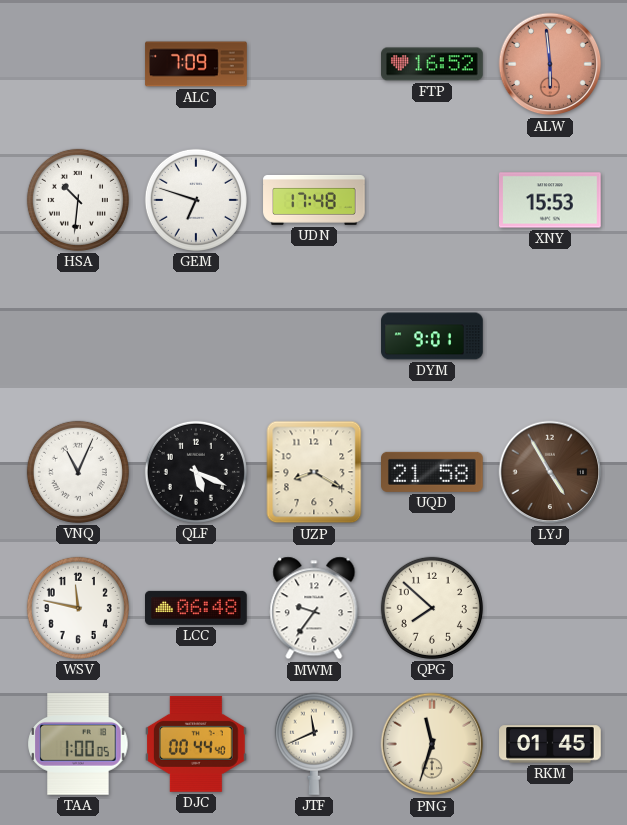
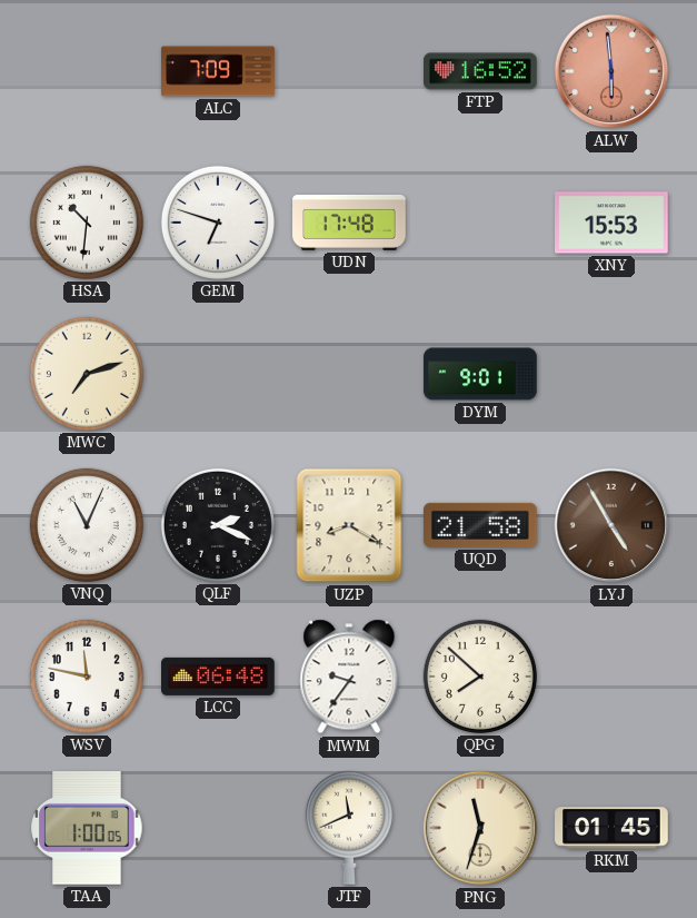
MWC: none -> 7:12 (87, 374)
QLF: 5:19 -> 2:19 (218, 525)
DJC: 00:44 -> none (197, 744)
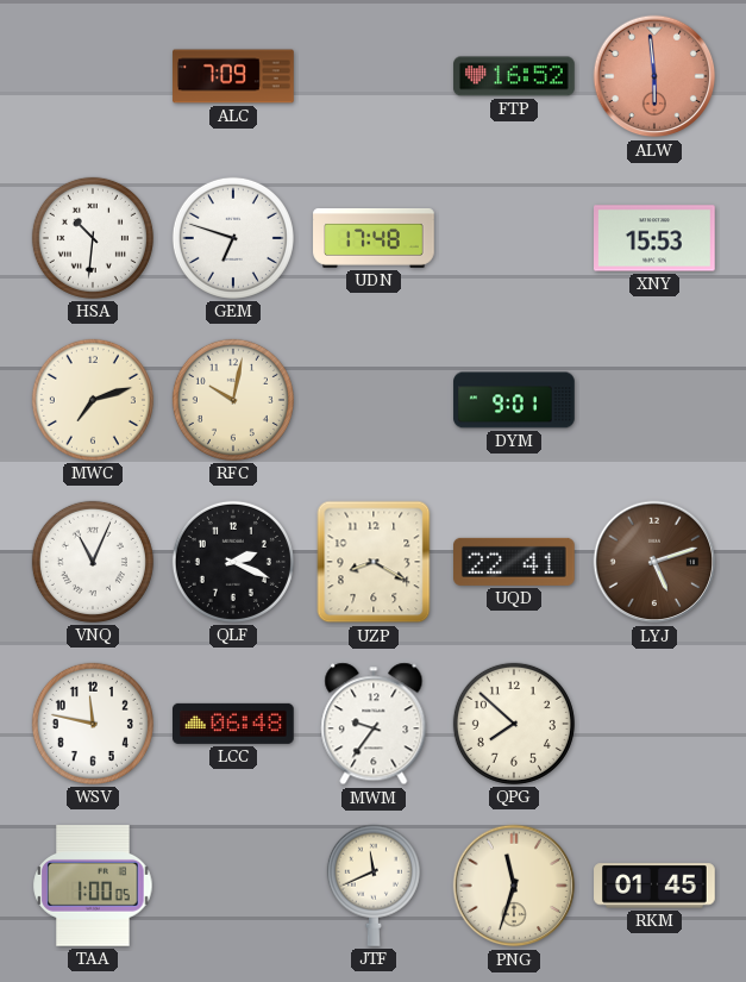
RFC: none -> 10:02 (233, 400)
UQD: 21:58 -> 22:41 (515, 562)
LYJ: 4:55 -> 5:12 (654, 562)
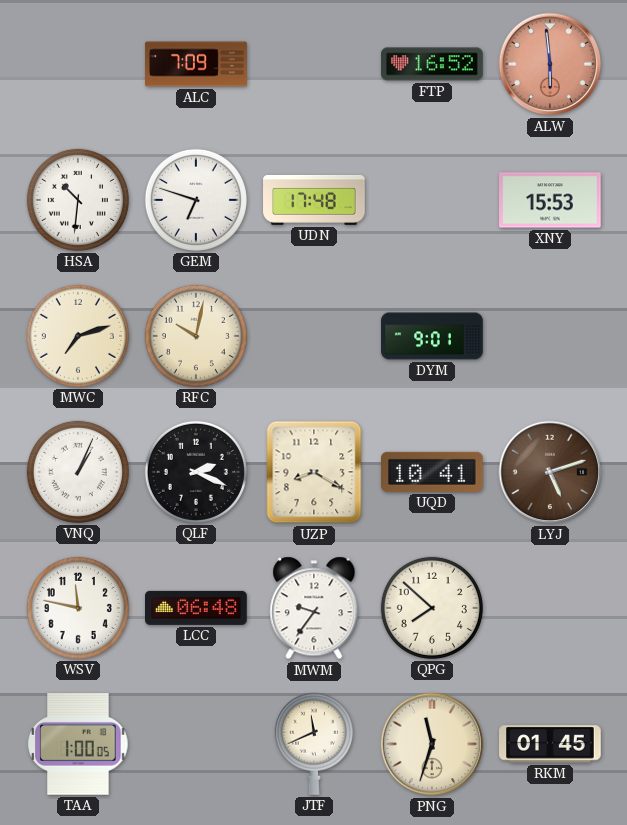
VNQ: 11:04 -> 1:04 (78, 472)
UQD: 22:41 -> 10:41 (433, 472)
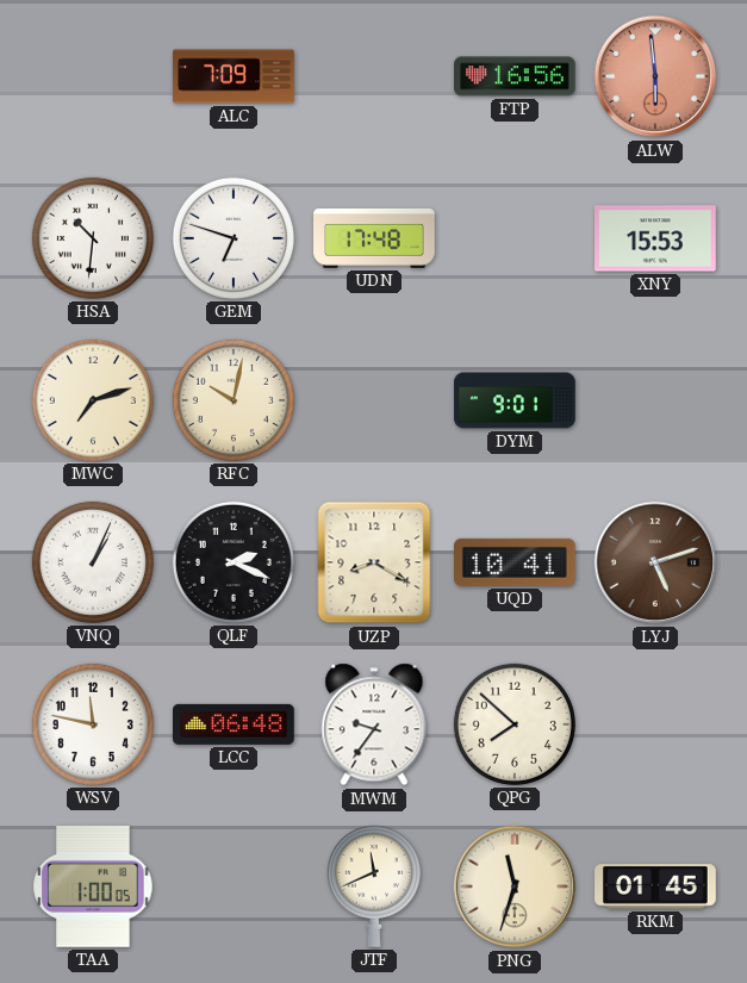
FTP: 16:52 -> 16:56 (515, 76)
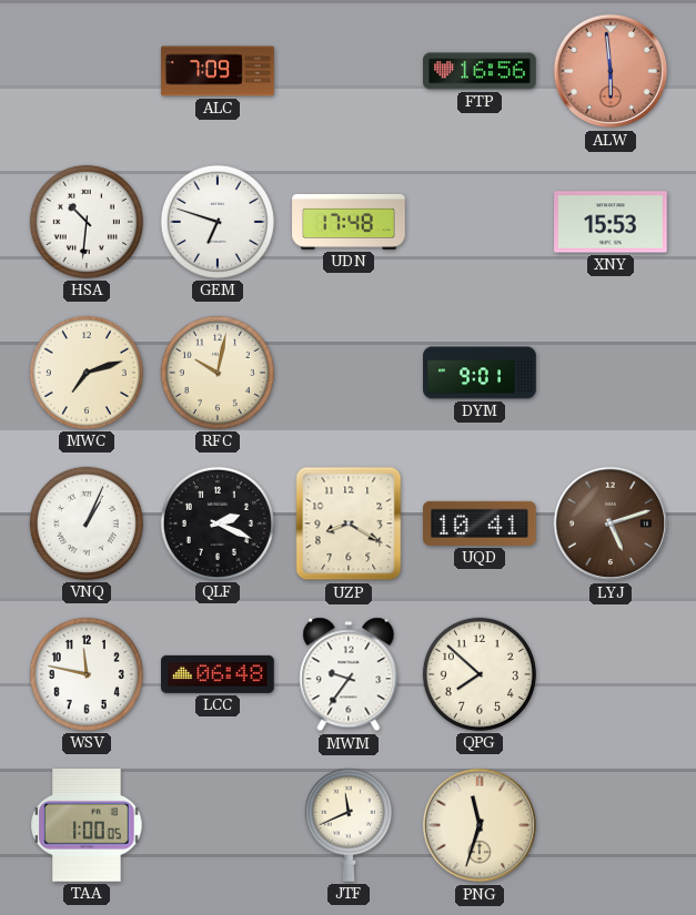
RKM: 01:45 -> none (655, 886)
